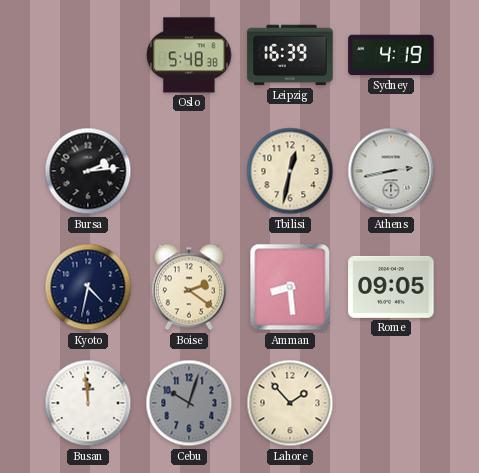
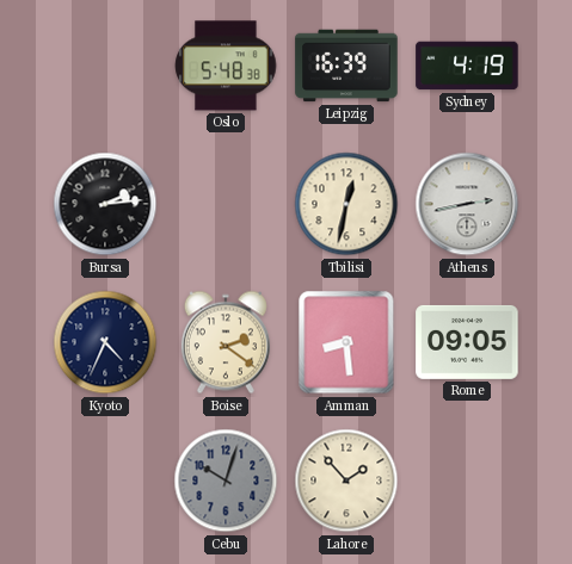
Kyoto: 4:32 -> 4:34 (105, 342)
Busan: 11:59 -> none (88, 403)
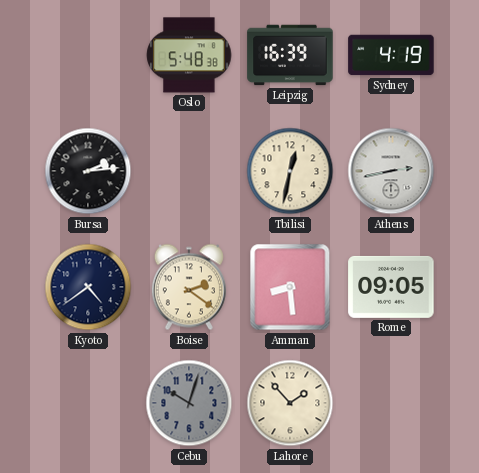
Kyoto: 4:34 -> 4:39 (88, 287)
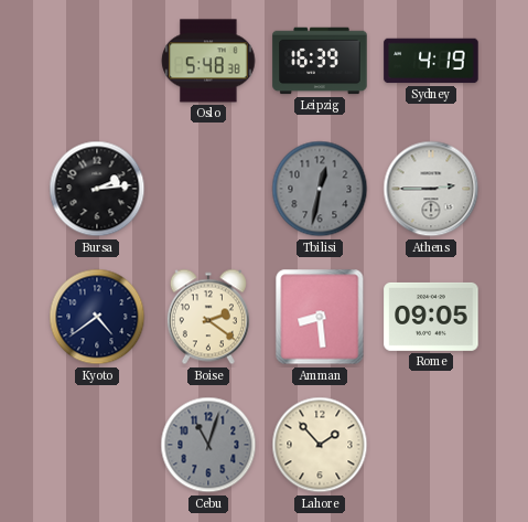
Tbilisi dial: cream -> grey (320, 189)
Athens: 2:43 -> 2:45 (431, 189)
Cebu: 10:03 -> 11:03 (208, 445)
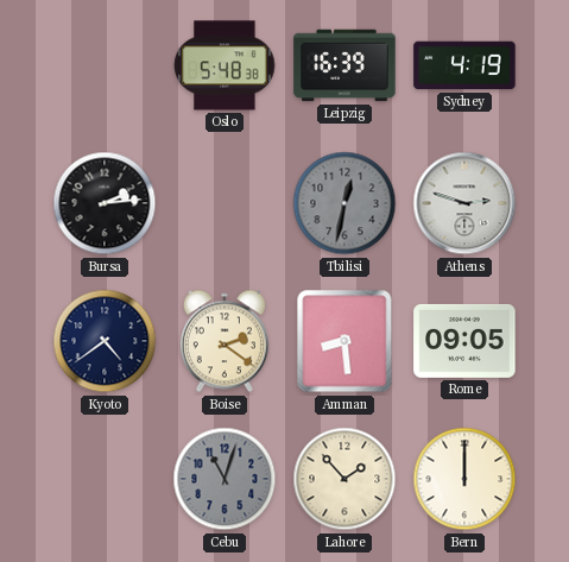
Athens: 2:45 -> 2:48 (464, 203)
Bern: none -> 12:00 (464, 479)
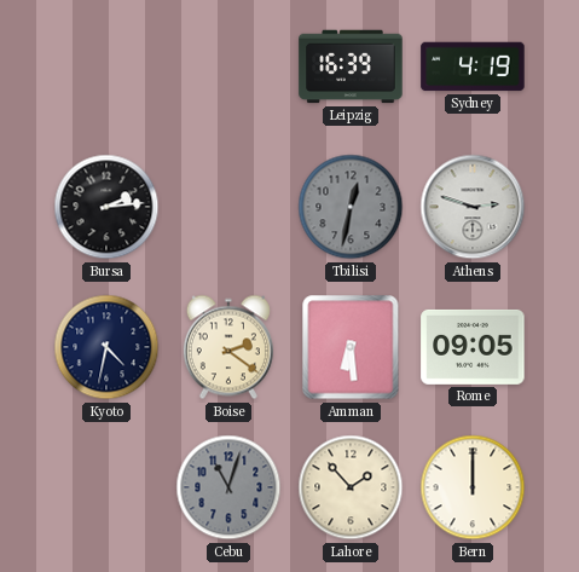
Oslo: 5:48 -> none (225, 65)
Kyoto: 4:39 -> 4:32 (106, 347)
Amman: 8:29 -> 6:29 (351, 347)
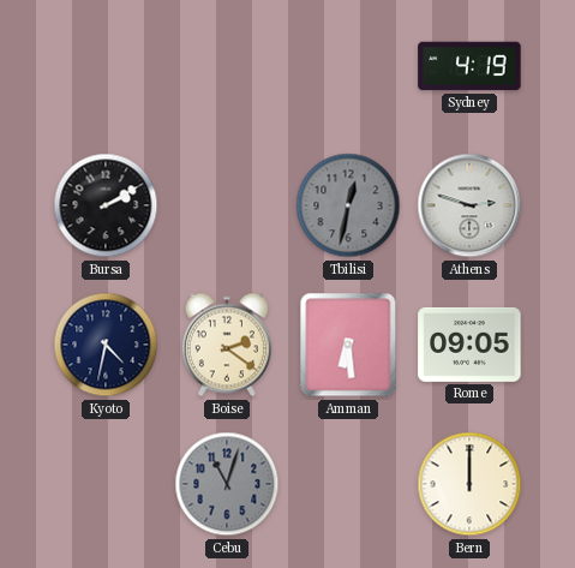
Leipzig: 16:39 -> none (351, 67)
Bursa: 2:14 -> 2:10 (106, 205)
Lahore: 1:53 -> none (351, 487)
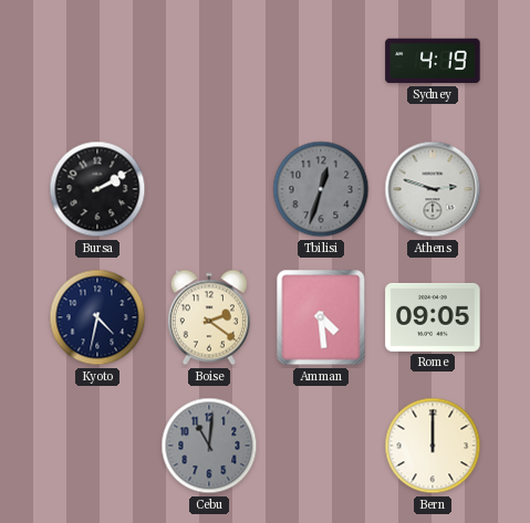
Tbilisi: 12:32 -> 12:33 (321, 189)
Amman: 6:29 -> 4:29 (321, 317)
Cebu: 11:03 -> 11:01 (209, 446)
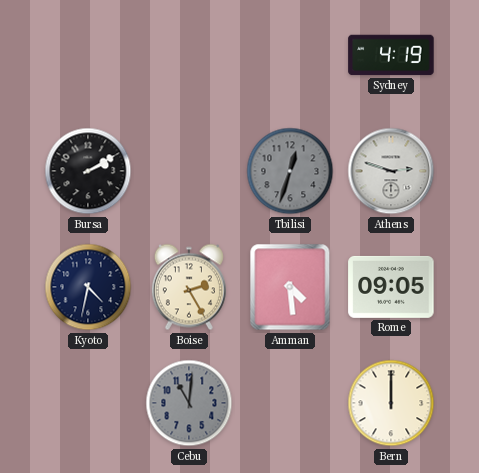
Boise: 2:21 -> 2:25 (189, 287)
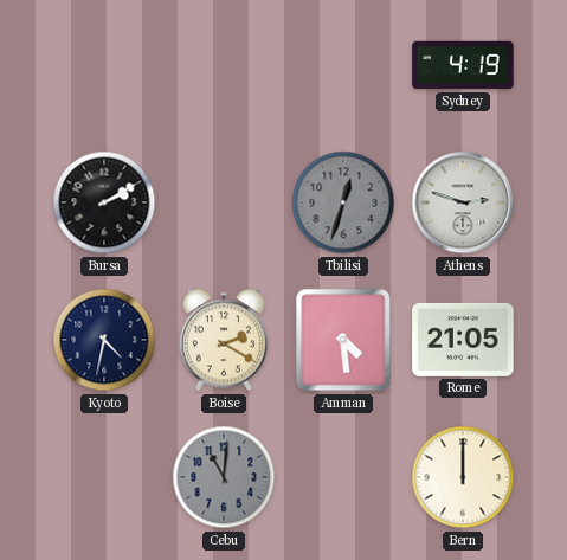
Boise: 2:25 -> 2:20 (224, 340)
Rome: 09:05 -> 21:05 (463, 340)
